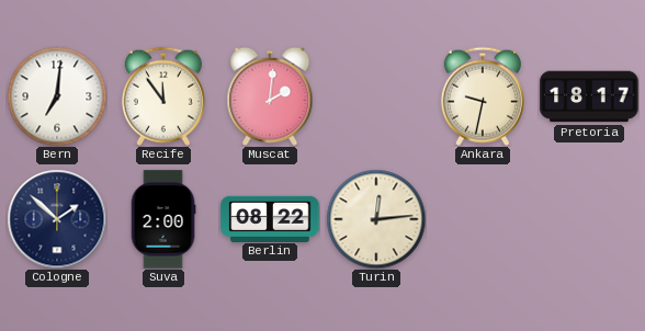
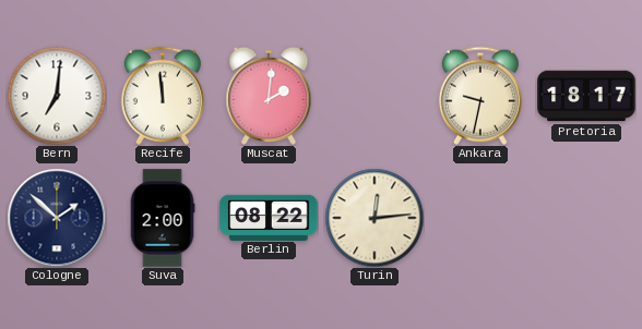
Recife: 11:54 -> 11:59 (163, 96)
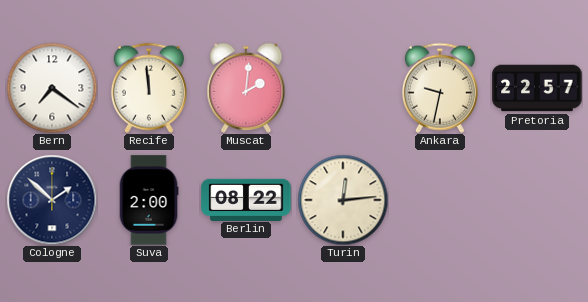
Bern: 7:01 -> 7:21 (52, 88)
Pretoria: 18:17 -> 22:57 (537, 88)
